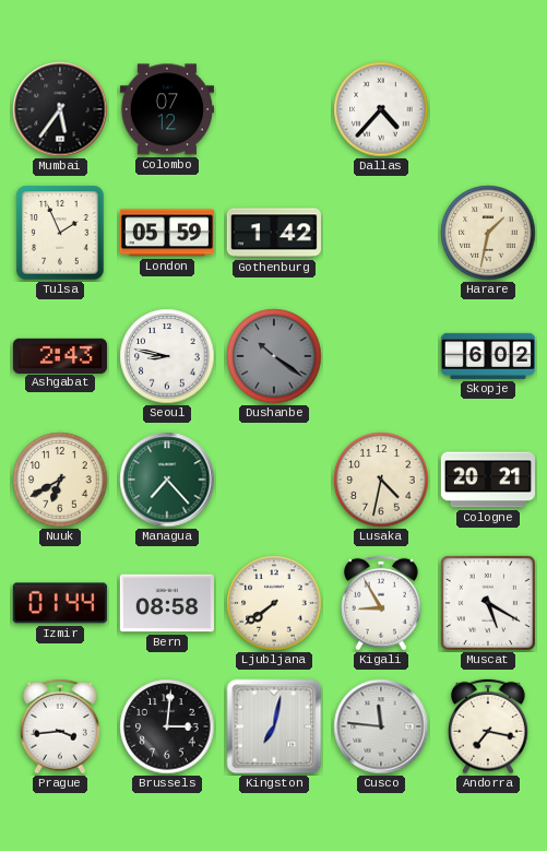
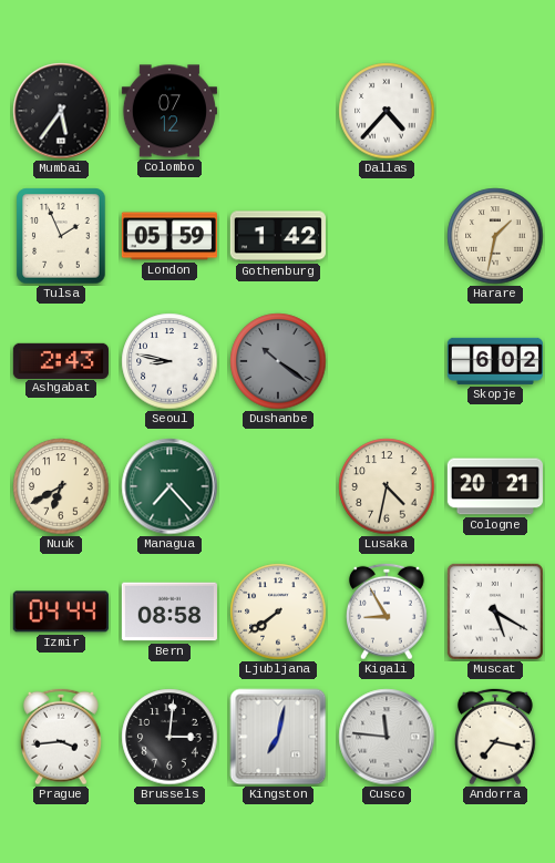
Izmir: 01:44 -> 04:44 (61, 612)
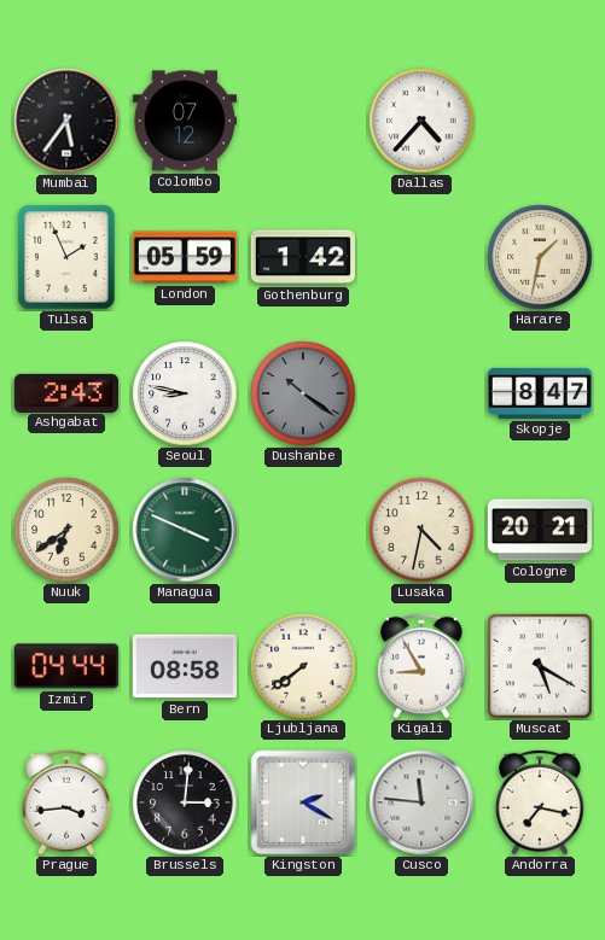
Skopje: 6:02 -> 8:47 (540, 393)
Nuuk: 6:40 -> 6:39 (66, 530)
Managua: 7:23 -> 3:49 (185, 530)
Kingston: 7:02 -> 2:20 (303, 802)
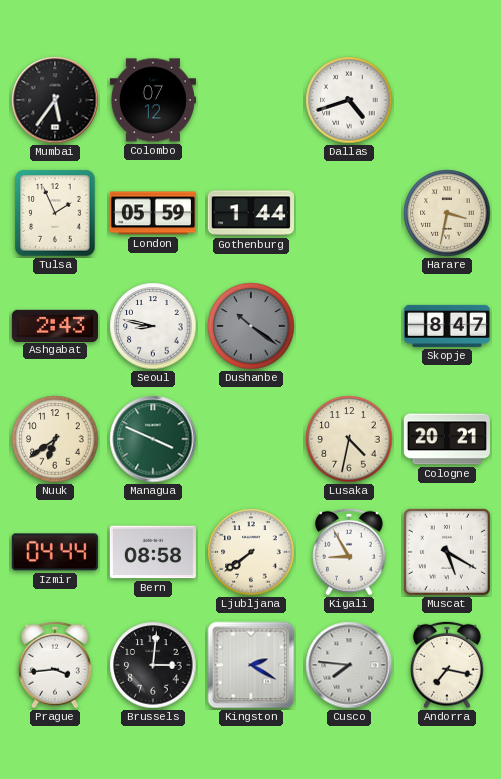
Dallas: 4:37 -> 4:42 (349, 100)
Gothenburg: 1:42 -> 1:44 (251, 213)
Harare: 1:32 -> 3:32 (447, 213)
Cusco: 11:46 -> 7:46 (349, 665)
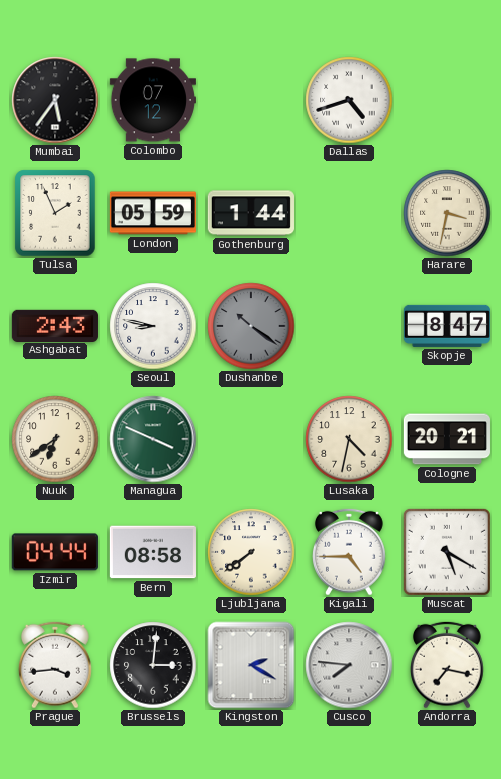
Kigali: 8:55 -> 4:45 (350, 552)
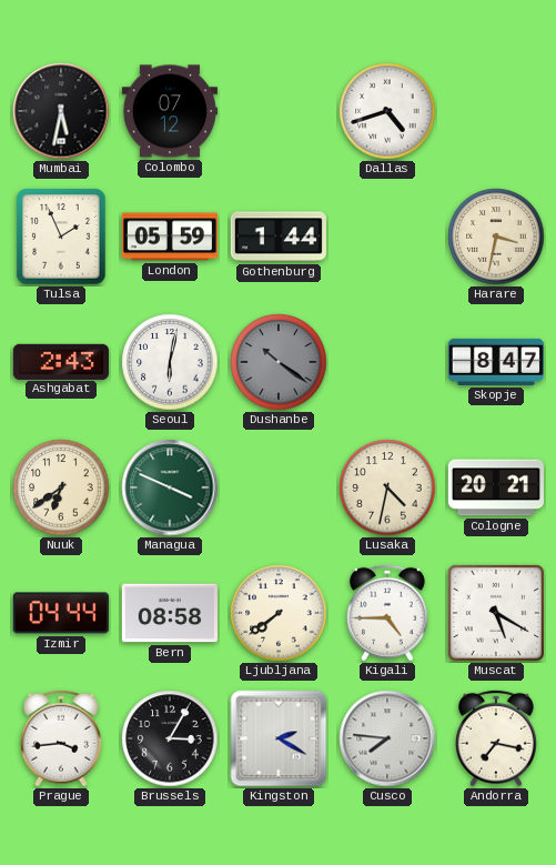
Mumbai: 5:36 -> 5:32 (61, 111)
Seoul: 8:47 -> 6:02 (170, 362)
Brussels: 3:01 -> 3:05 (170, 738)
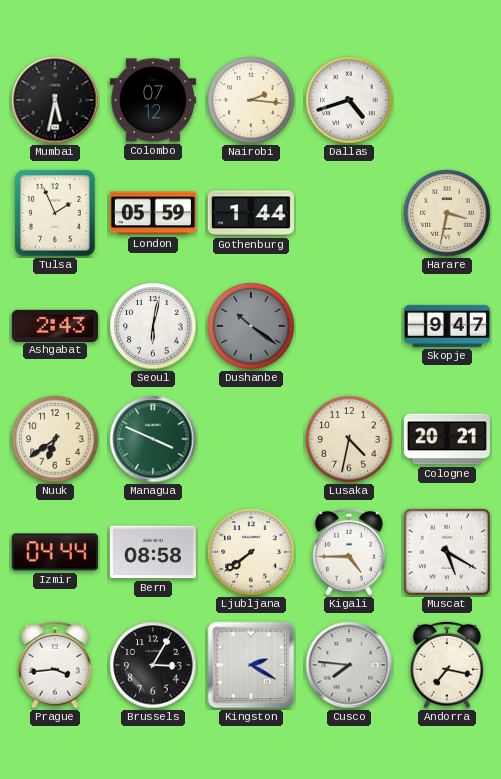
Nairobi: none -> 2:16 (251, 100)
Skopje: 8:47 -> 9:47 (447, 326)
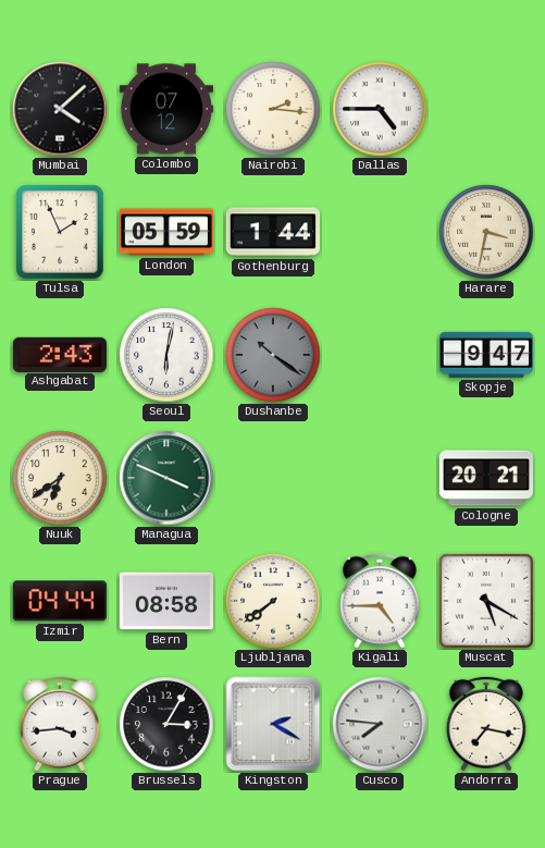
Mumbai: 5:32 -> 4:08 (60, 109)
Dallas: 4:42 -> 4:45 (380, 109)
Lusaka: 4:32 -> none (349, 439)
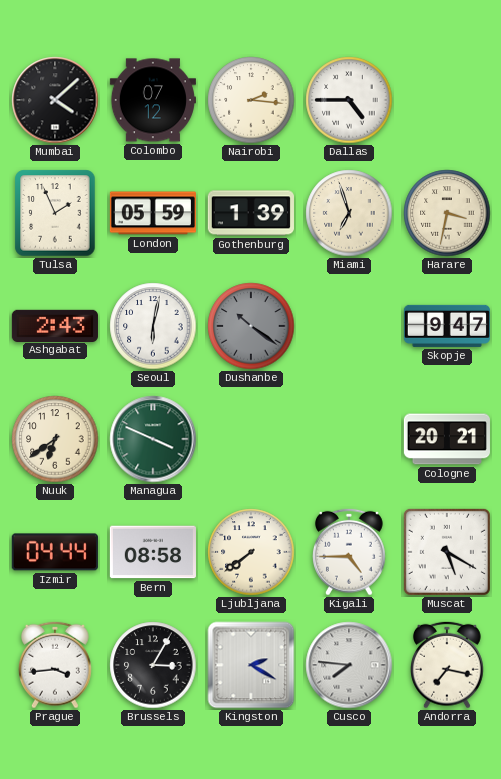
Gothenburg: 1:44 -> 1:39 (251, 213)
Miami: none -> 6:57 (349, 213)
